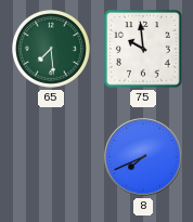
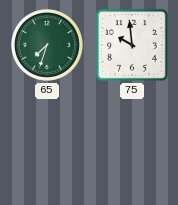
65: 7:29 -> 7:33 (47, 45)
8: 7:41 -> none (143, 157)
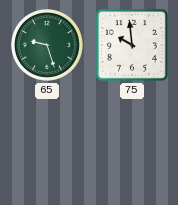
65: 7:33 -> 9:27 (47, 45)
